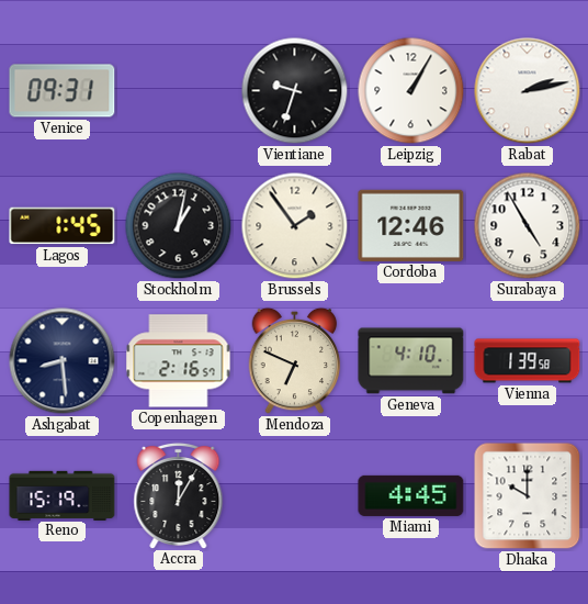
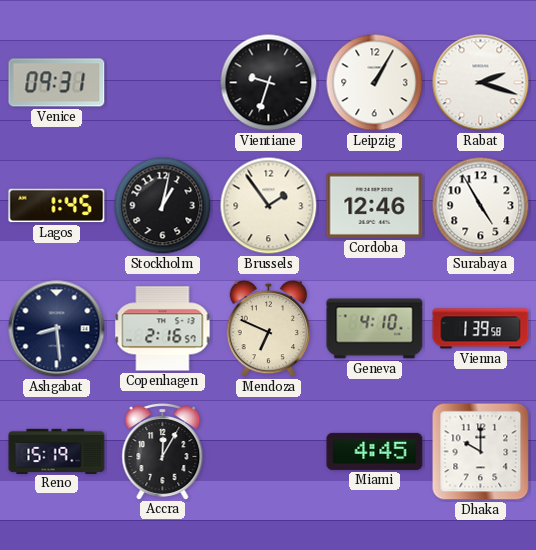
Rabat: 2:13 -> 2:18 (481, 83)
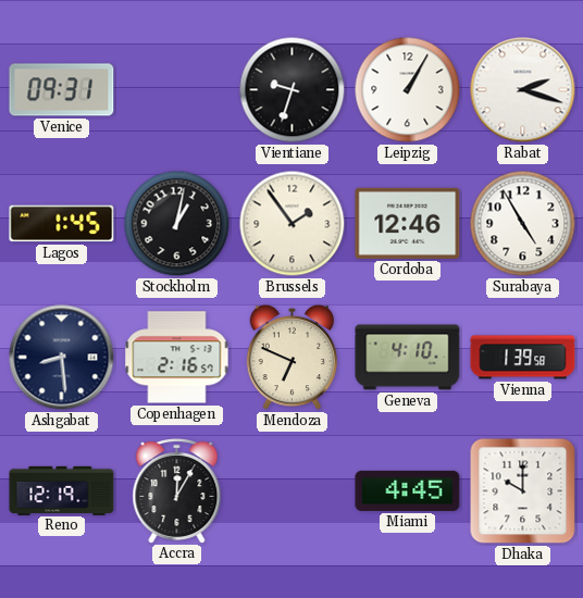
Reno: 15:19 -> 12:19 (62, 490)
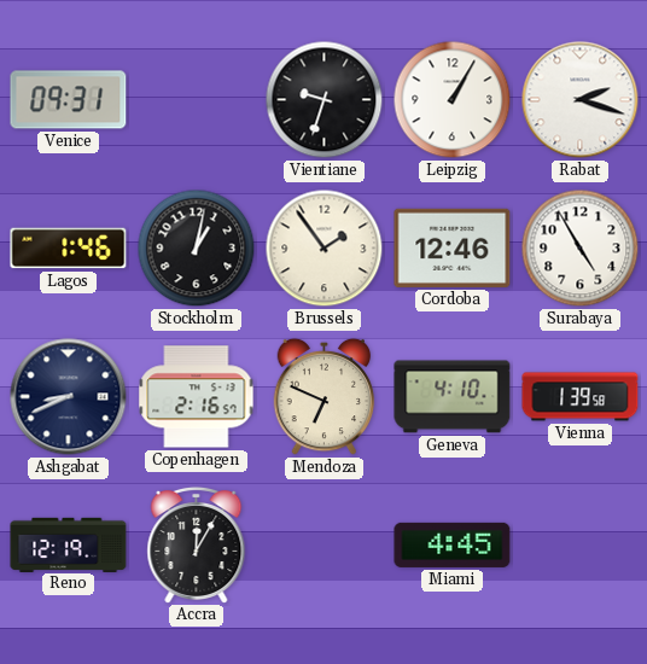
Lagos: 1:45 -> 1:46 (69, 249)
Ashgabat: 8:29 -> 8:41 (69, 397)
Dhaka: 10:00 -> none (523, 491)
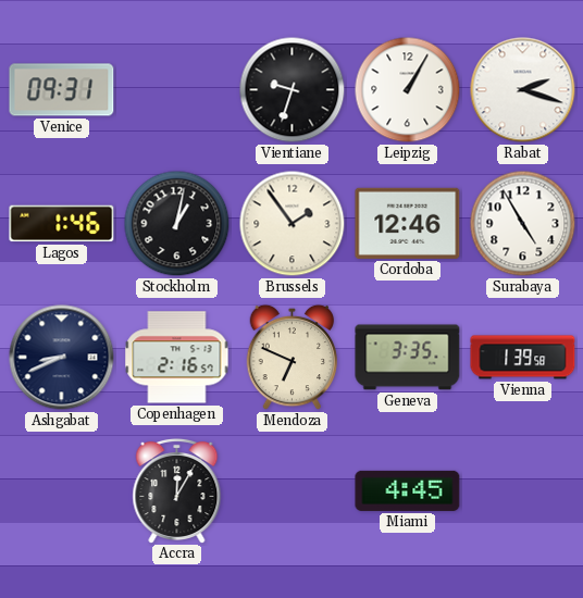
Geneva: 4:10 -> 3:35 (408, 358)
Reno: 12:19 -> none (69, 544)
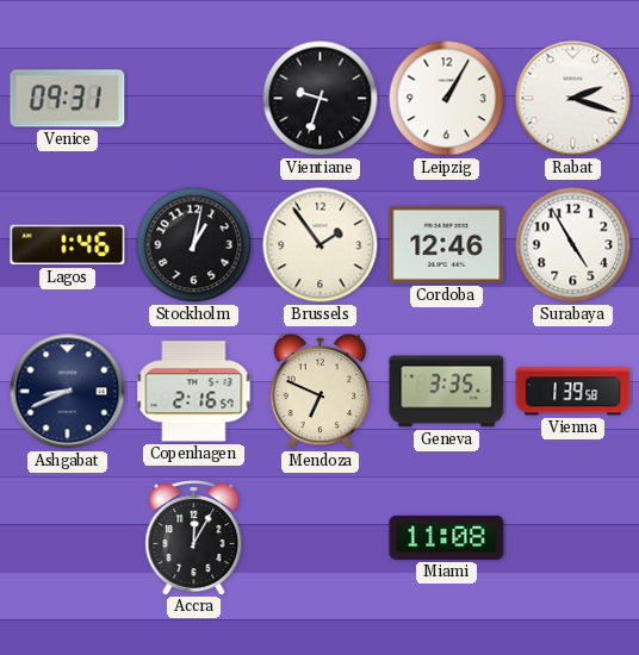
Miami: 4:45 -> 11:08 (447, 537)
